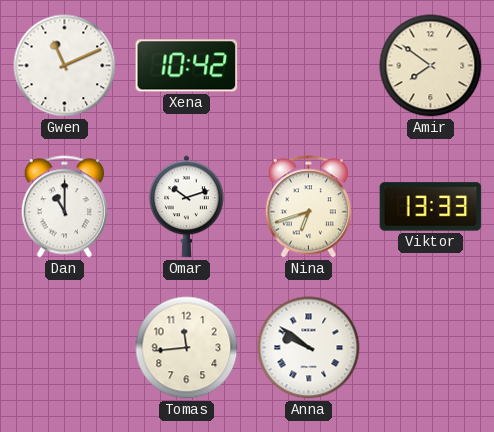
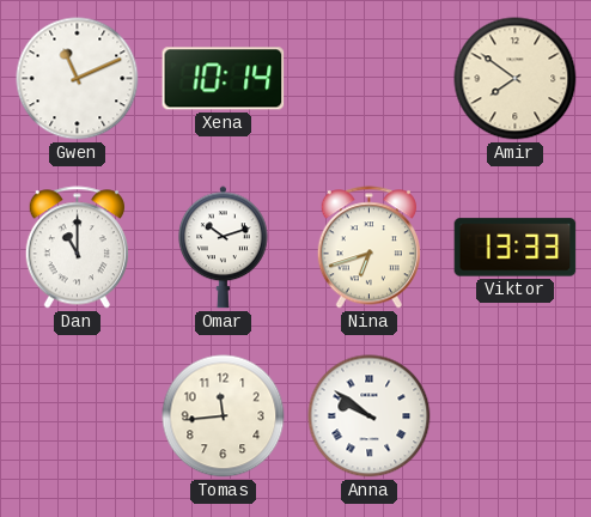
Xena: 10:42 -> 10:14 (224, 79)
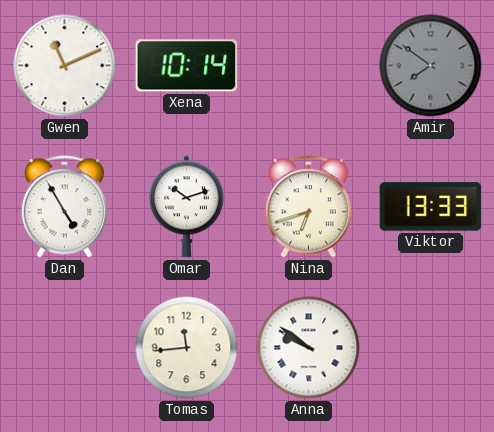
Amir dial: cream -> grey (431, 66)
Dan: 11:00 -> 4:55 (64, 207)
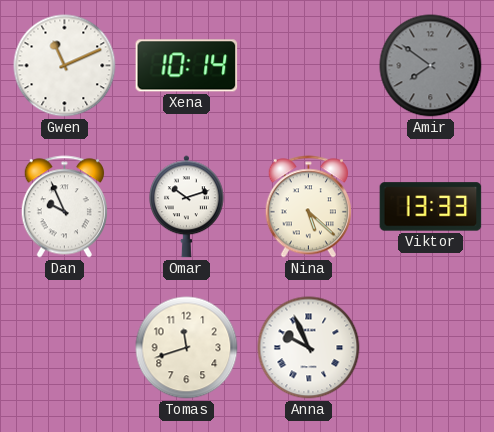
Dan: 4:55 -> 9:56 (64, 207)
Nina: 6:42 -> 5:22 (308, 207)
Tomas: 11:44 -> 11:42 (187, 348)
Anna: 9:51 -> 9:56 (309, 348)
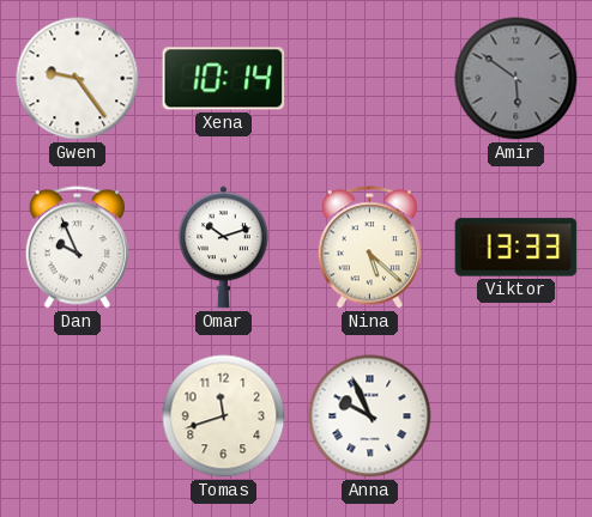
Gwen: 11:11 -> 9:24 (78, 79)
Amir: 7:51 -> 5:51 (517, 79)
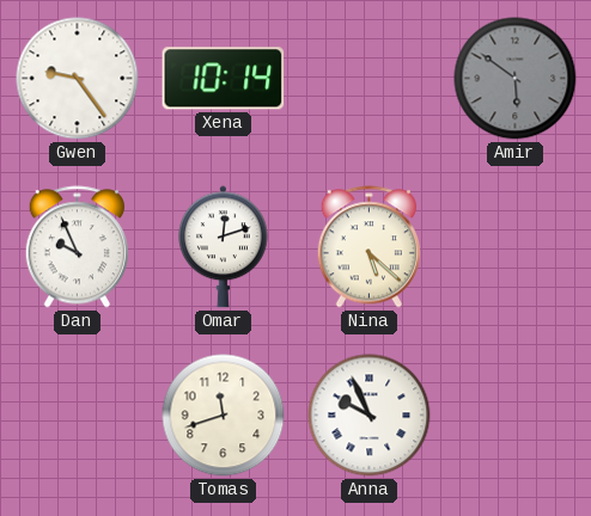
Omar: 10:12 -> 12:12 (224, 247)
Viktor: 13:33 -> none (517, 248)
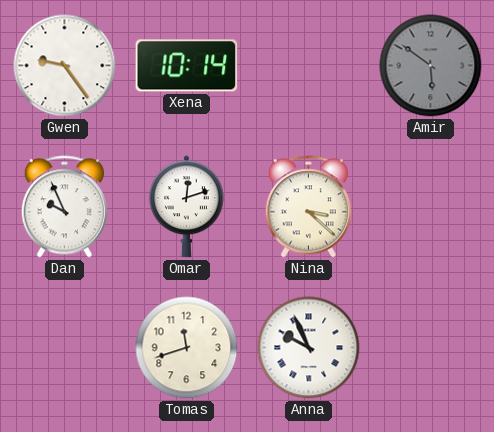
Nina: 5:22 -> 3:22 (308, 207)
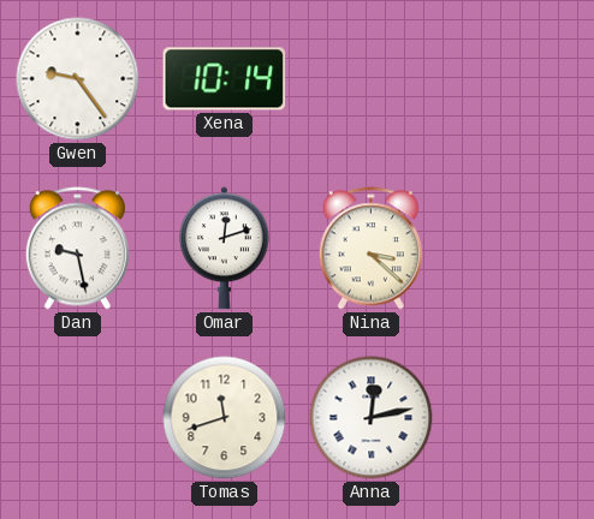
Amir: 5:51 -> none (431, 66)
Dan: 9:56 -> 9:28 (77, 249)
Anna: 9:56 -> 12:13 (372, 418)
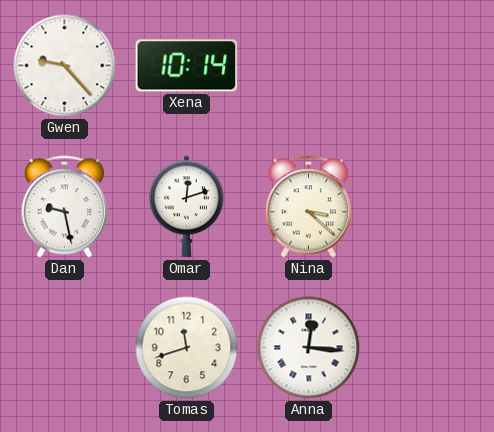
Gwen: 9:24 -> 9:23 (65, 66)
Anna: 12:13 -> 12:16 (309, 348)
